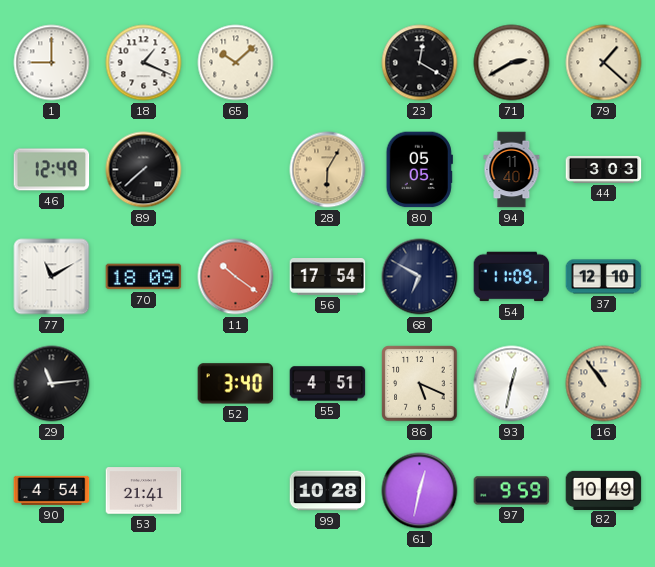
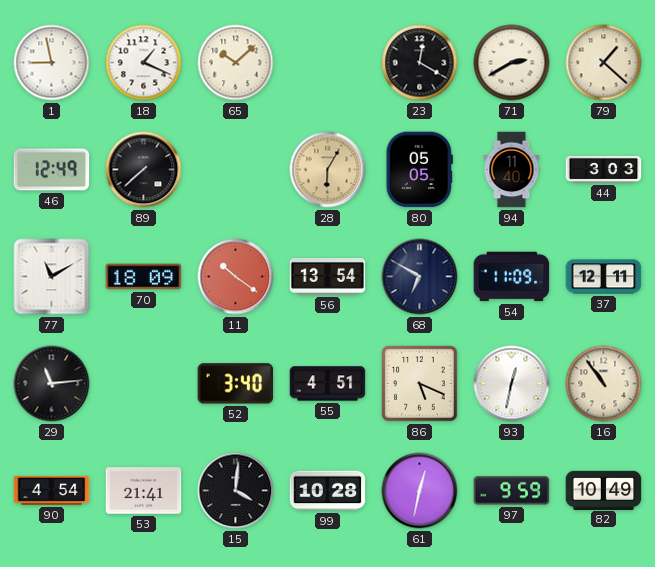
1: 9:00 -> 8:58 (52, 63)
56: 17:54 -> 13:54 (328, 277)
37: 12:10 -> 12:11 (604, 277)
15: none -> 4:01 (236, 491)
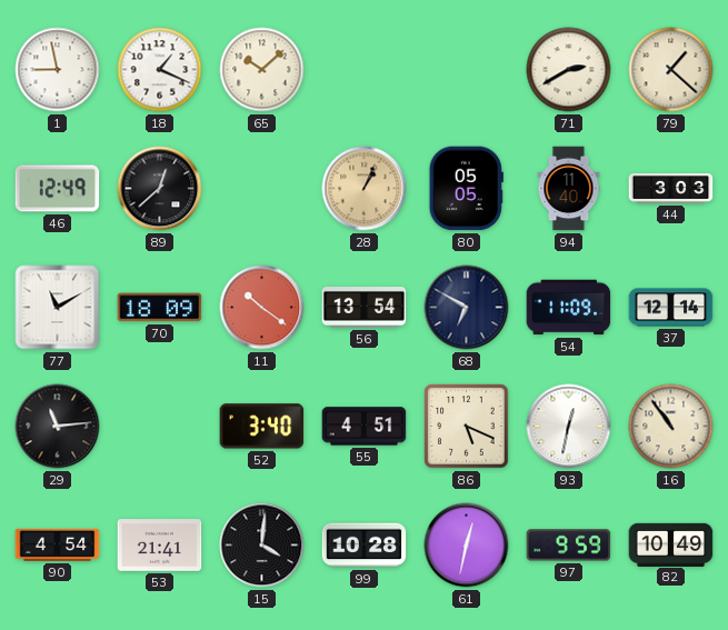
23: 12:20 -> none (420, 63)
89: 7:38 -> 12:38 (160, 189)
28: 6:05 -> 1:04 (365, 189)
37: 12:11 -> 12:14 (671, 308)
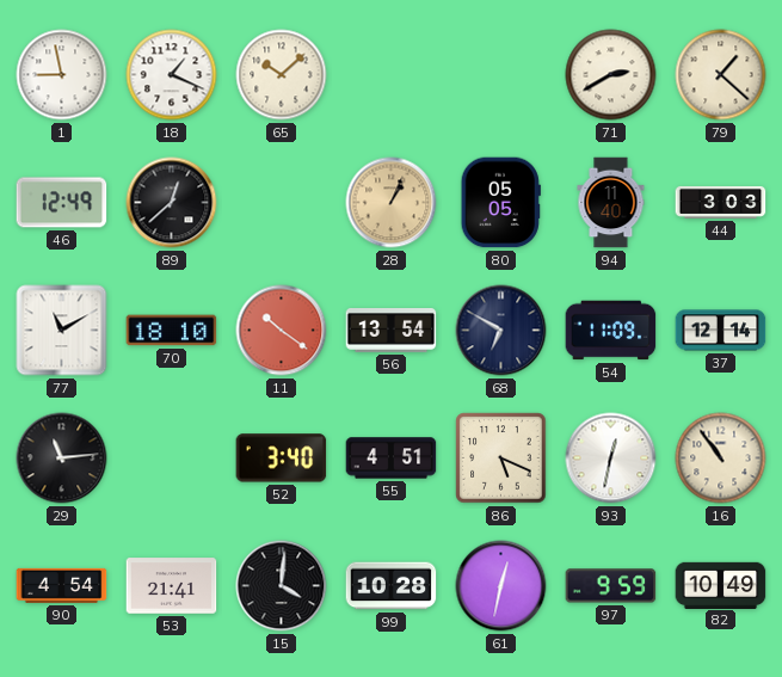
70: 18:09 -> 18:10 (172, 331)
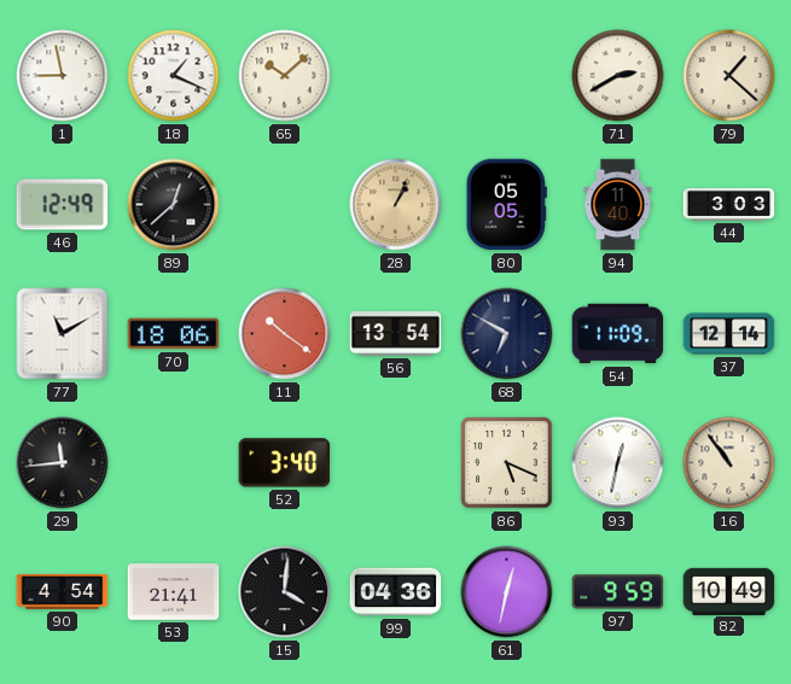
70: 18:10 -> 18:06 (174, 334)
29: 11:14 -> 11:44 (63, 463)
55: 4:51 -> none (392, 458)
99: 10:28 -> 04:36 (396, 592)
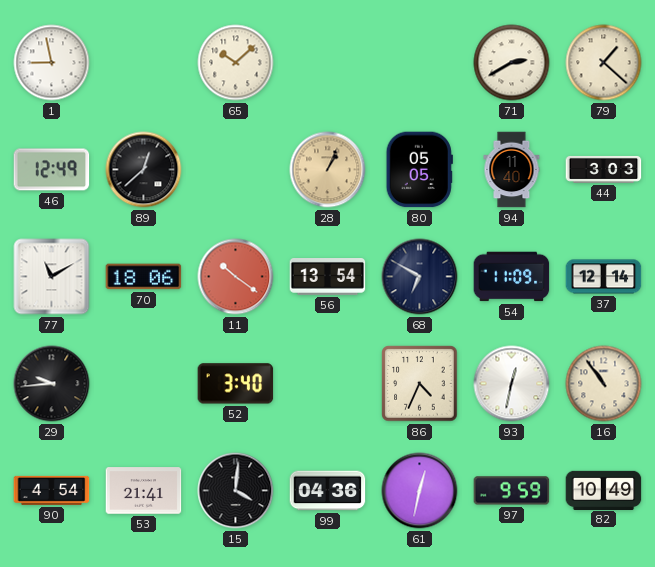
18: 1:19 -> none (174, 76)
29: 11:44 -> 9:44 (52, 384)
86: 5:19 -> 4:34 (420, 384)
